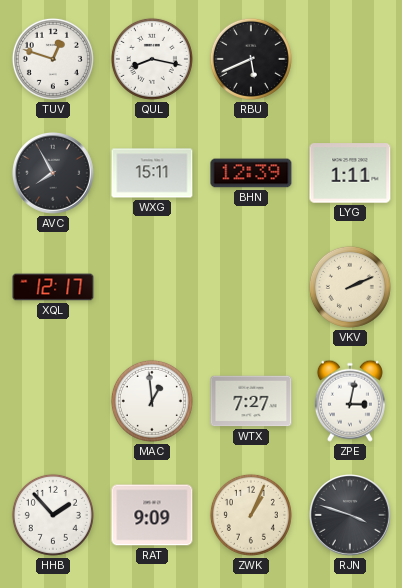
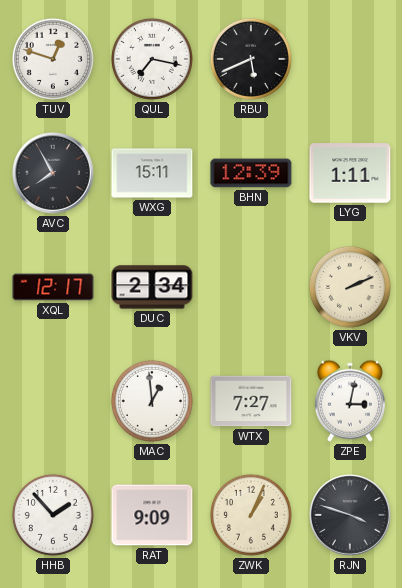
QUL: 8:17 -> 7:17 (152, 59)
DUC: none -> 2:34 (152, 287)
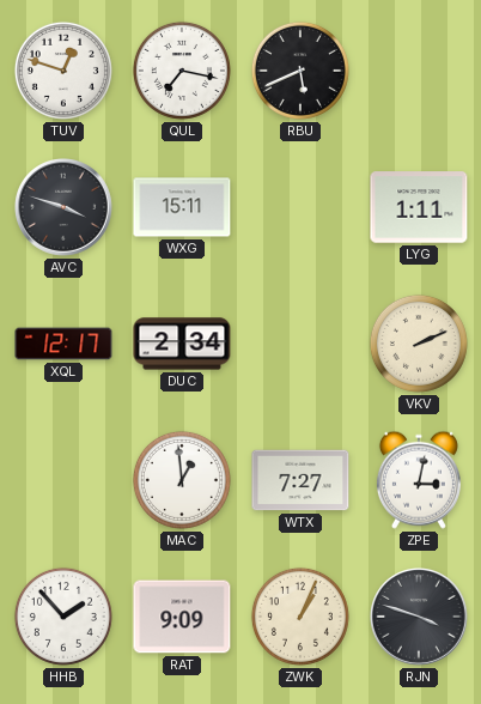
AVC: 7:55 -> 3:48 (65, 208)
BHN: 12:39 -> none (251, 173)
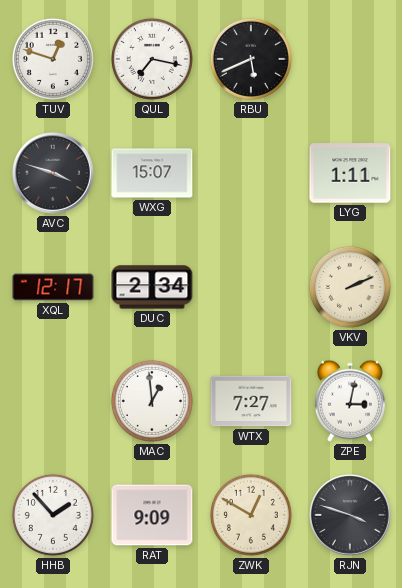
WXG: 15:11 -> 15:07 (152, 173)
ZWK: 1:04 -> 12:50 (251, 515)
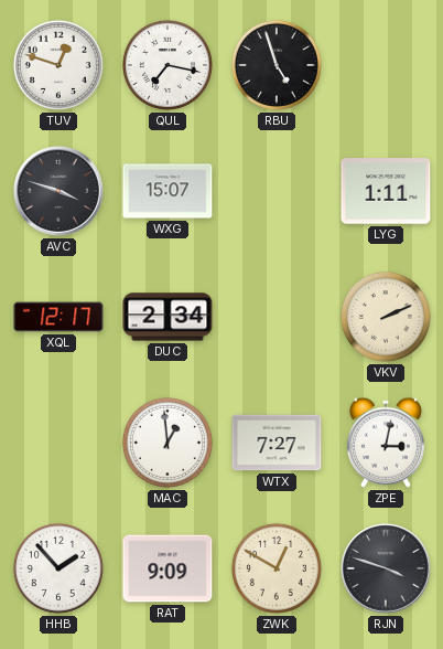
RBU: 5:41 -> 4:57 (277, 65)
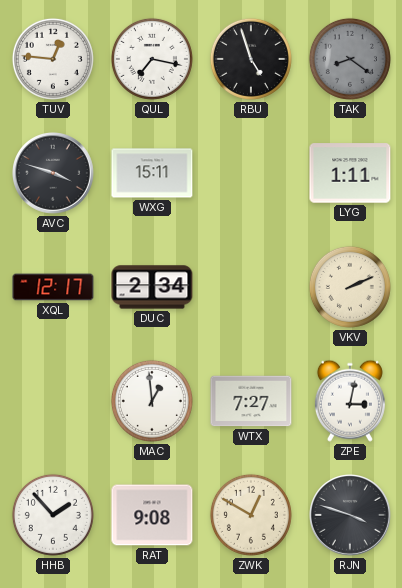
TUV: 12:48 -> 12:46 (53, 59)
TAK: none -> 8:21 (350, 59)
WXG: 15:07 -> 15:11 (152, 173)
RAT: 9:09 -> 9:08 (152, 515)
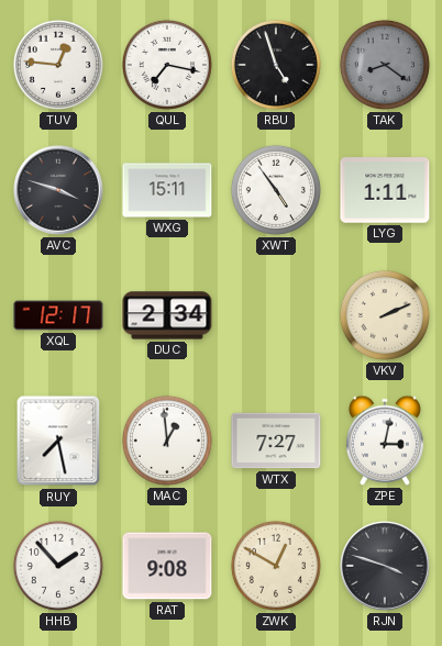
XWT: none -> 4:54 (276, 190)
RUY: none -> 7:28 (58, 441)
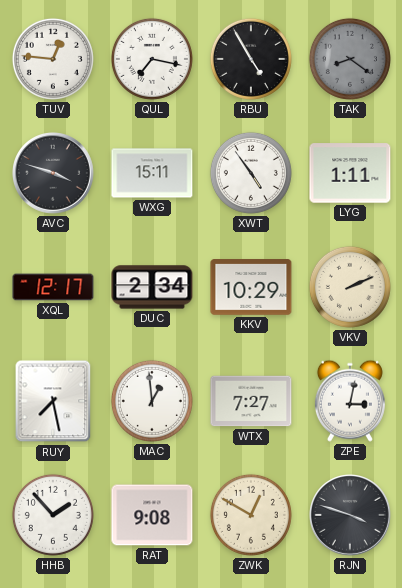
RBU: 4:57 -> 4:55 (251, 59)
KKV: none -> 10:29 (251, 287)
